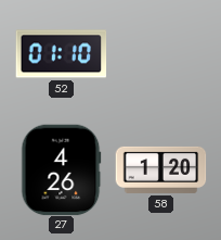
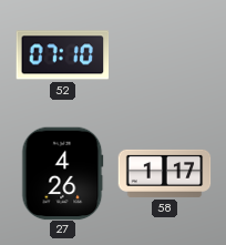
52: 01:10 -> 07:10 (62, 55)
58: 1:20 -> 1:17 (164, 173)
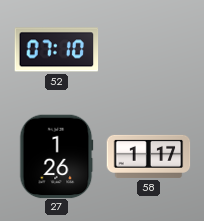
27: 4:26 -> 1:26 (57, 156)
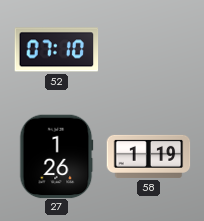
58: 1:17 -> 1:19 (148, 156)
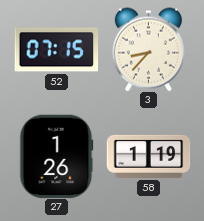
52: 07:10 -> 07:15 (56, 50)
3: none -> 8:37 (148, 49)
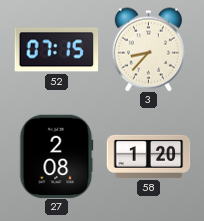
27: 1:26 -> 2:08 (57, 156)
58: 1:19 -> 1:20 (148, 156)
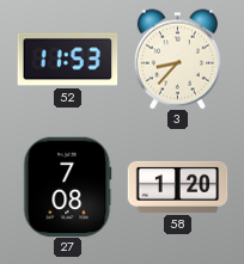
52: 07:15 -> 11:53 (67, 60)
27: 2:08 -> 7:08 (68, 186)
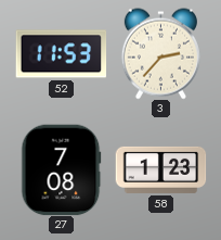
3: 8:37 -> 2:37 (160, 53)
58: 1:20 -> 1:23 (160, 169)
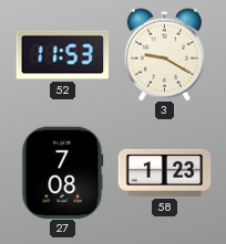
3: 2:37 -> 9:20 (164, 54)
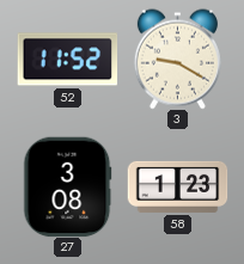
52: 11:53 -> 11:52 (67, 60)
27: 7:08 -> 3:08 (68, 186)
